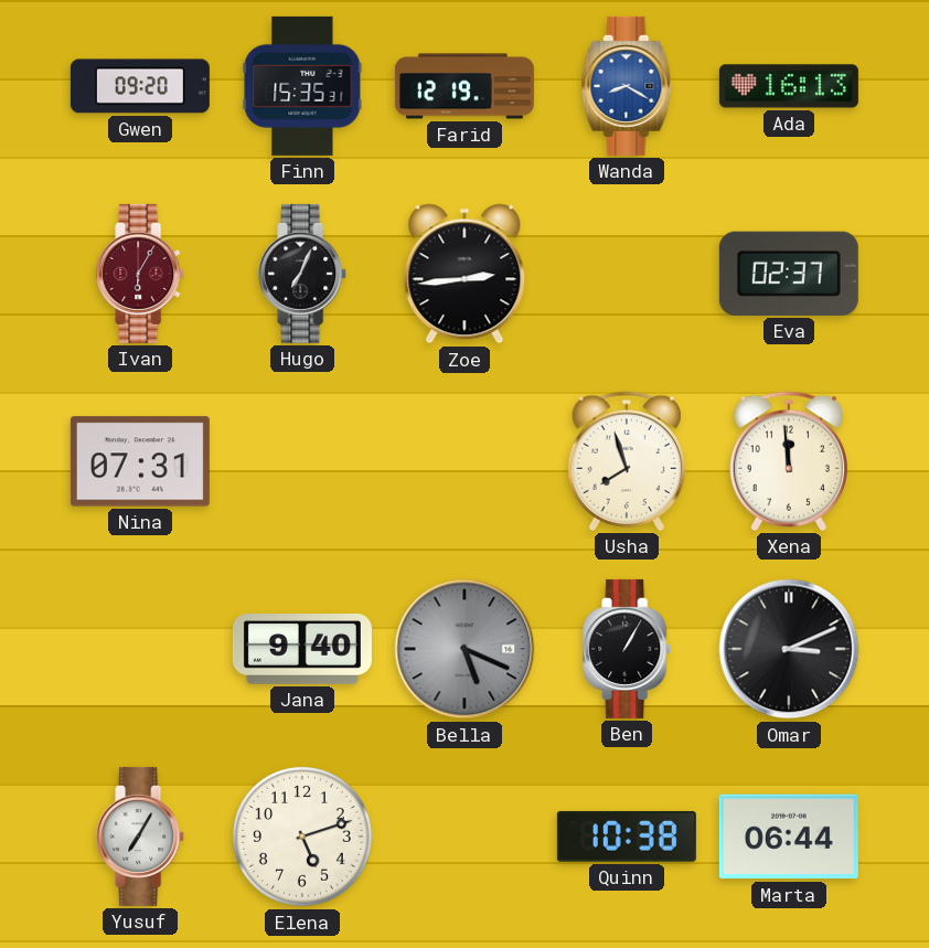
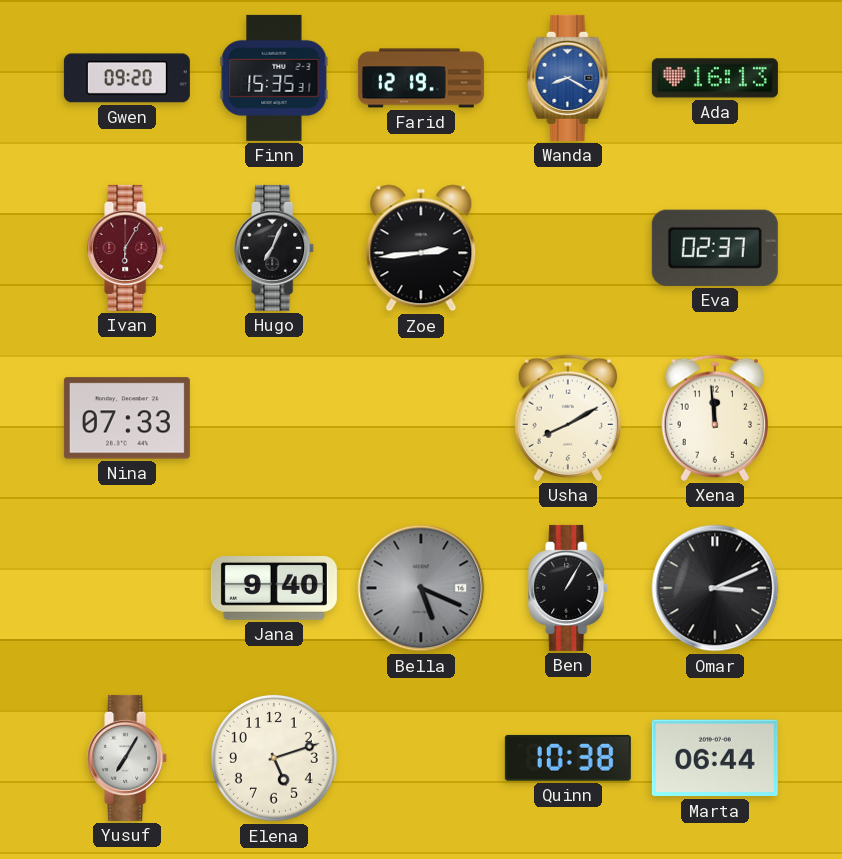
Nina: 07:31 -> 07:33 (127, 418)
Usha: 7:57 -> 8:10 (567, 418)
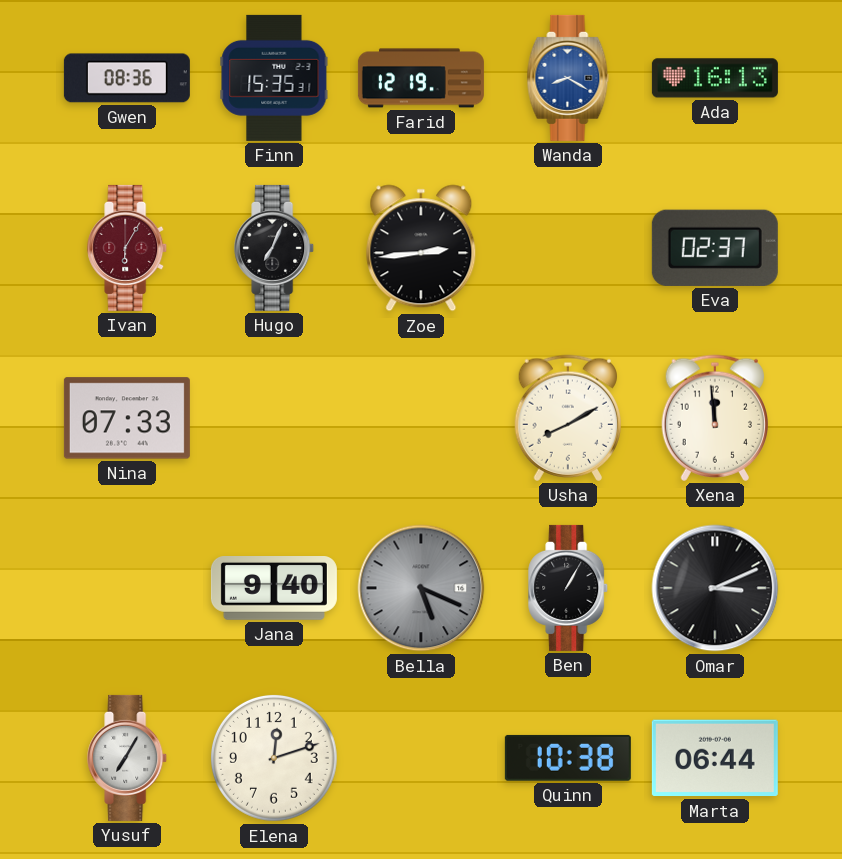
Gwen: 09:20 -> 08:36 (127, 78)
Elena: 5:12 -> 12:12 (274, 758)
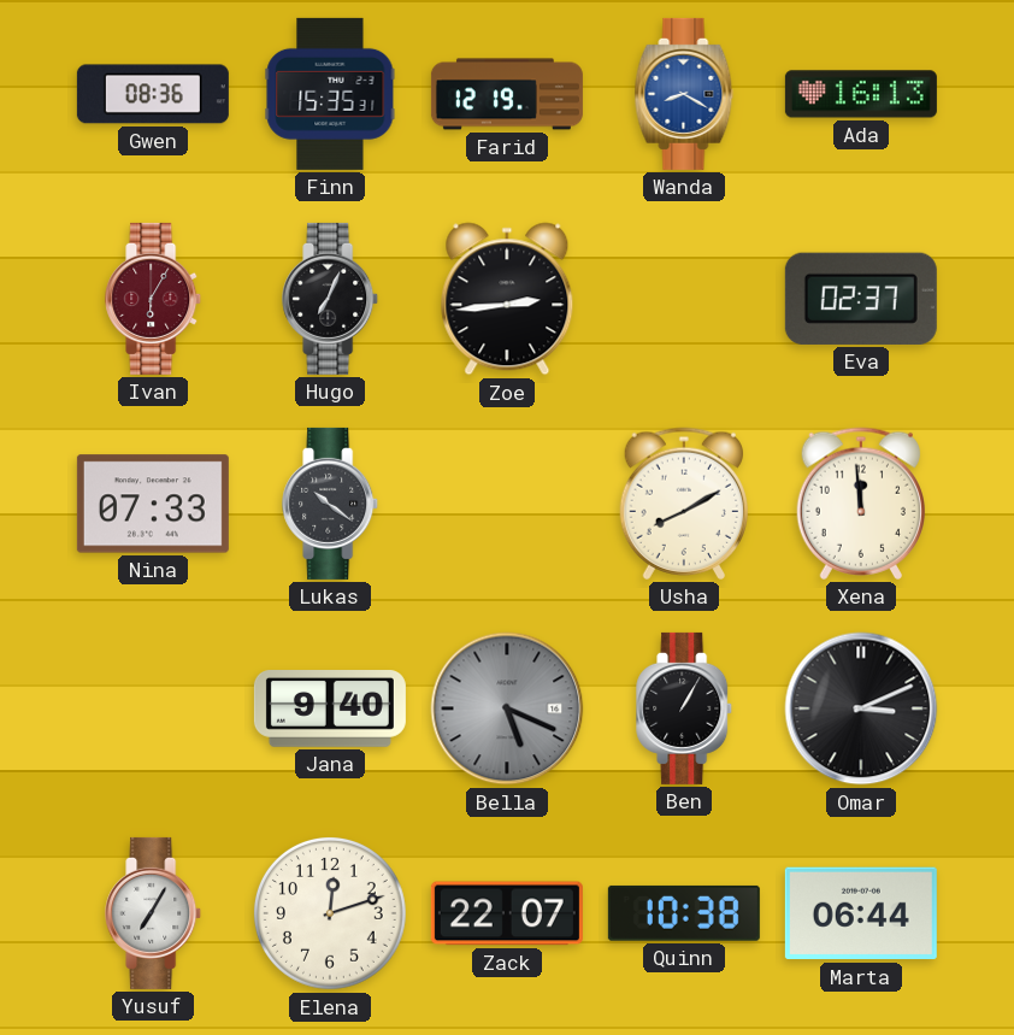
Lukas: none -> 10:21 (331, 504)
Zack: none -> 22:07 (507, 913)
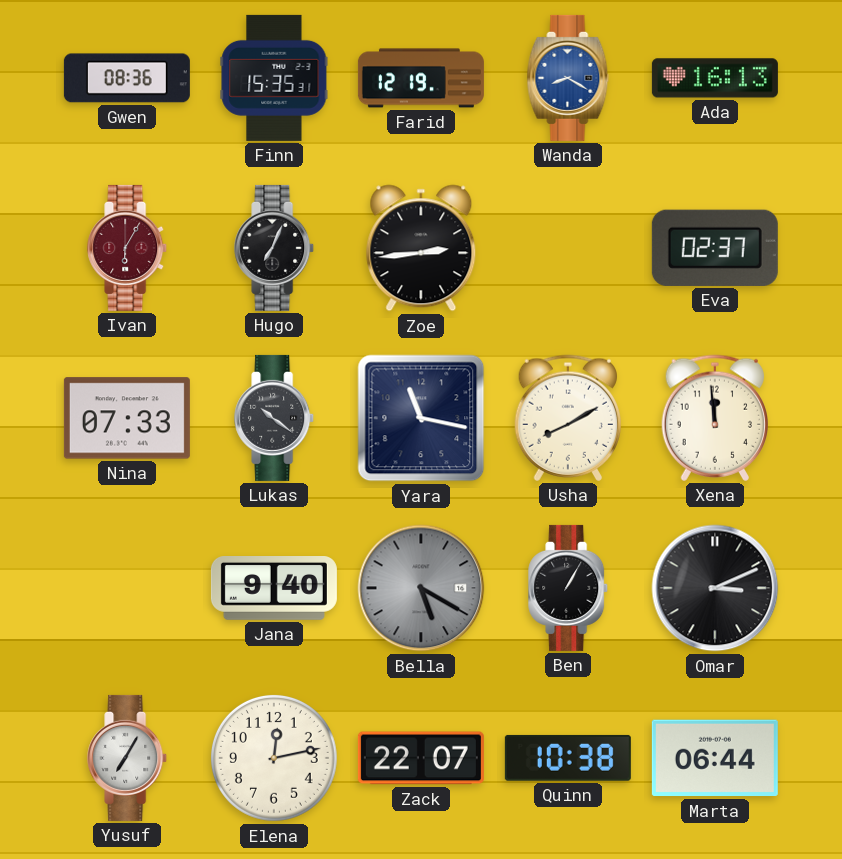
Yara: none -> 11:17 (421, 418)
Bella: 5:19 -> 5:20 (421, 588)
Elena: 12:12 -> 12:13 (274, 758)
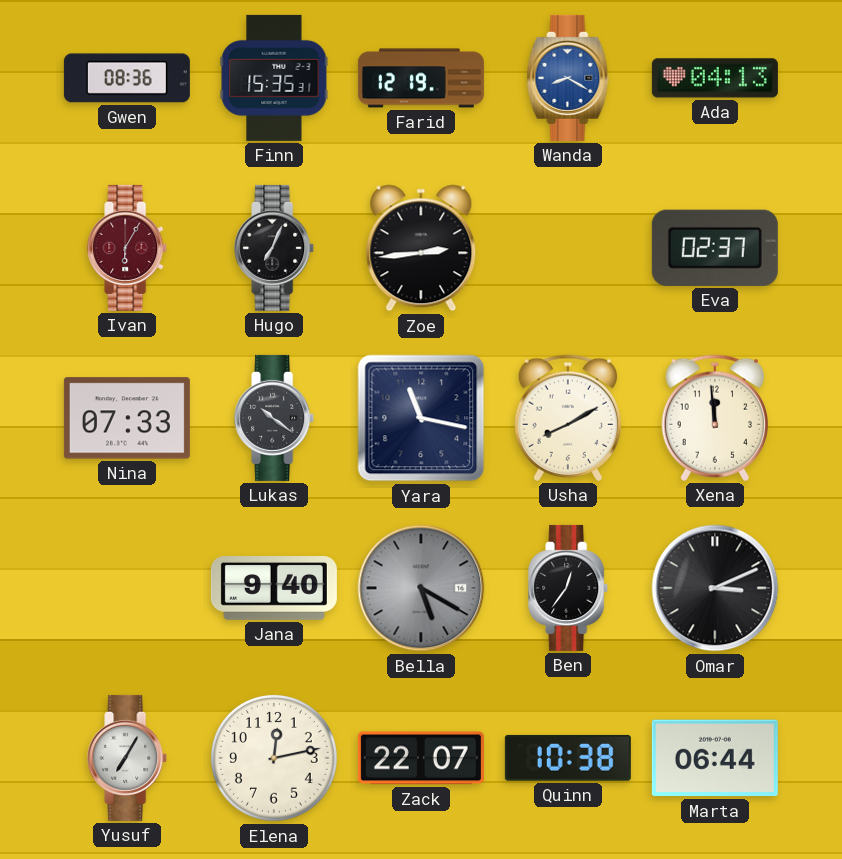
Ada: 16:13 -> 04:13 (715, 78)
Ben: 1:05 -> 12:36 (569, 588)
